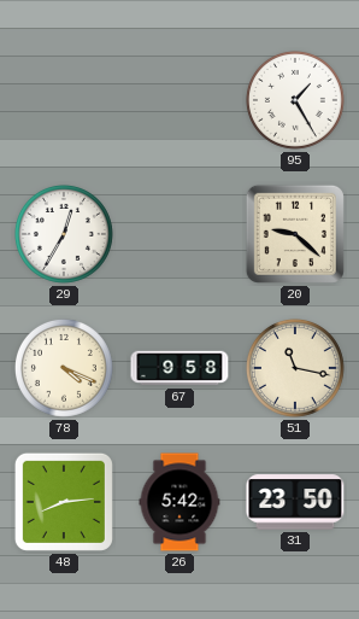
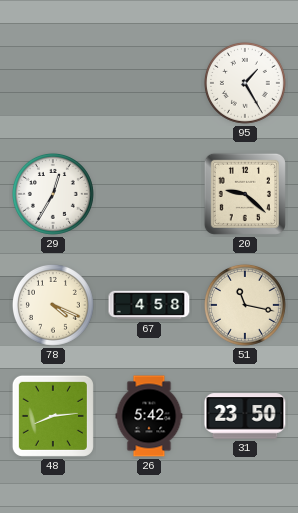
67: 9:58 -> 4:58 (149, 305)
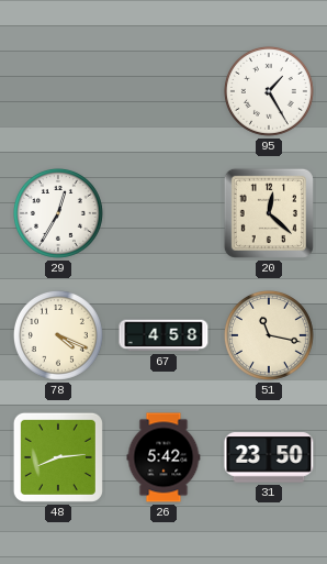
20: 9:22 -> 12:22 (269, 213)
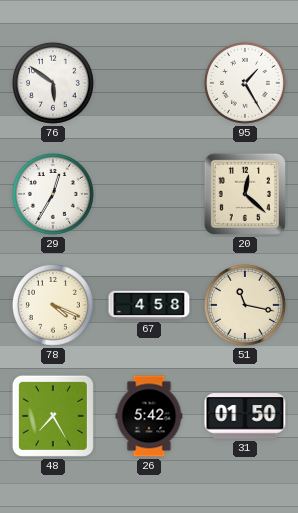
76: none -> 5:51 (53, 83)
48: 8:14 -> 7:25 (53, 416)
31: 23:50 -> 01:50 (245, 416)
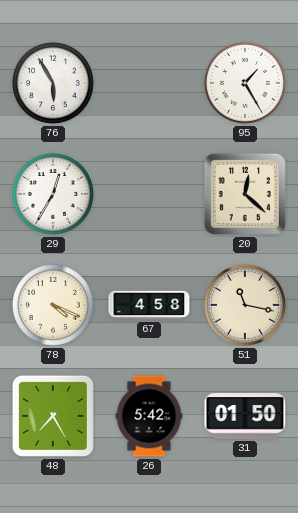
76: 5:51 -> 5:55 (53, 83)
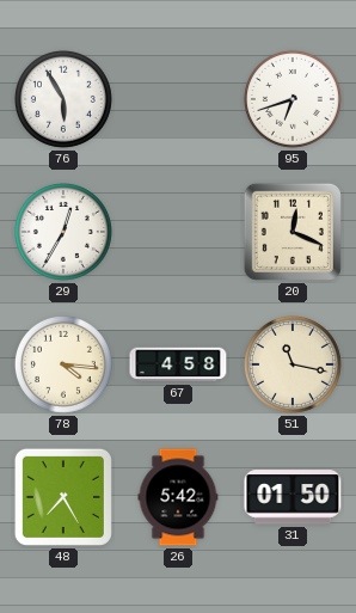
95: 1:25 -> 6:42 (293, 99)
20: 12:22 -> 12:19 (293, 232)
78: 4:19 -> 4:16 (63, 364)
